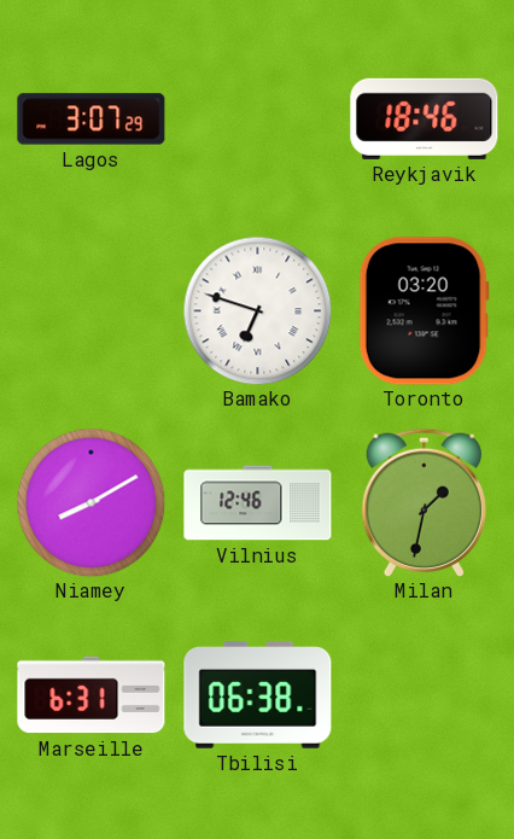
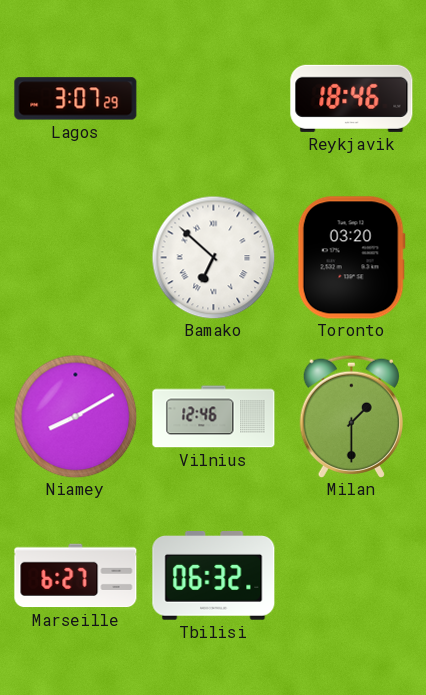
Bamako: 6:48 -> 6:52 (213, 257)
Milan: 1:32 -> 1:30 (351, 416)
Marseille: 6:31 -> 6:27 (76, 576)
Tbilisi: 06:38 -> 06:32 (214, 576)
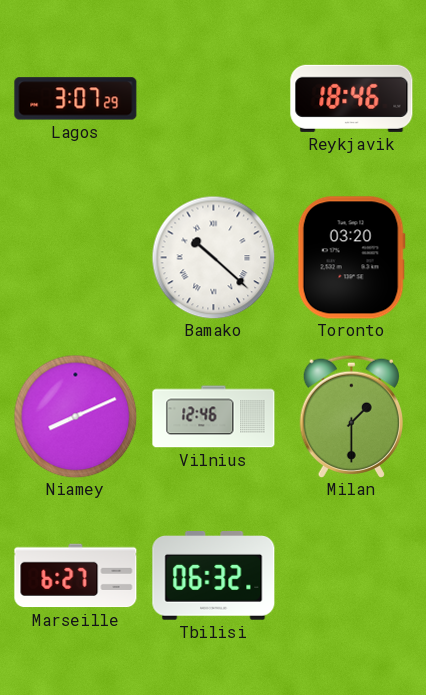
Bamako: 6:52 -> 10:22 (213, 257)
Niamey: 8:10 -> 8:11 (75, 416)
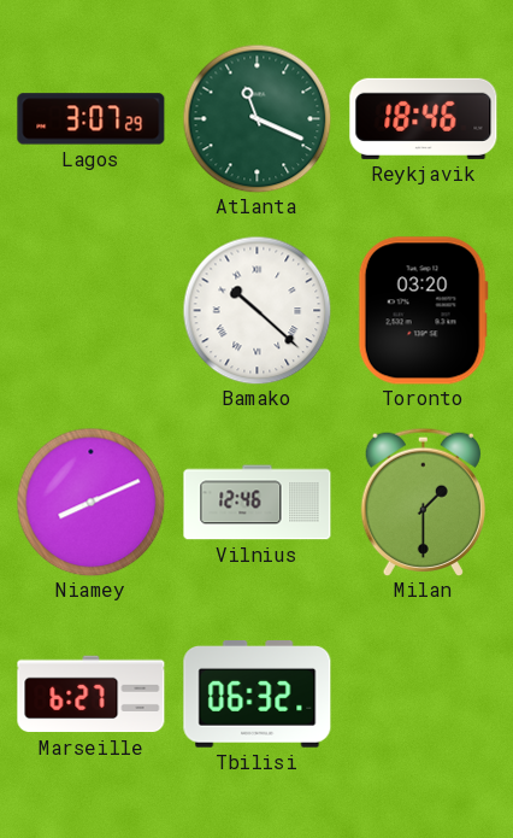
Atlanta: none -> 11:19 (256, 118)
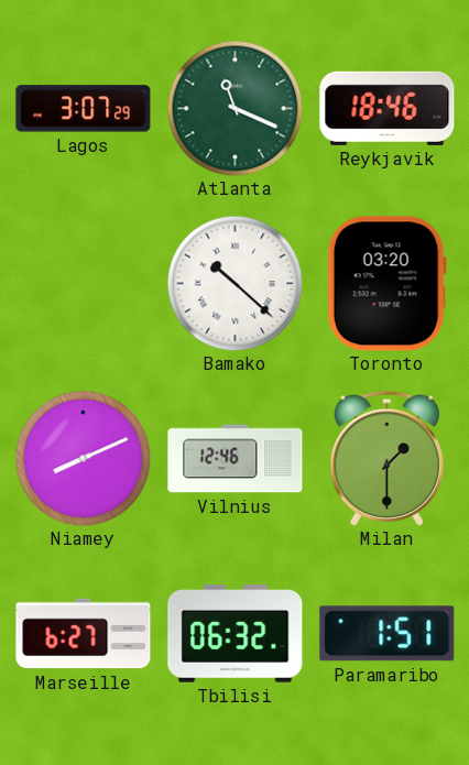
Paramaribo: none -> 1:51 (388, 634)
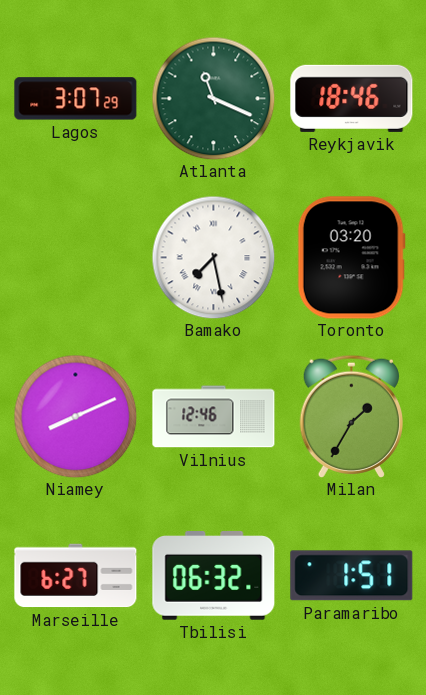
Bamako: 10:22 -> 7:28 (213, 257)
Milan: 1:30 -> 1:35 (351, 416)
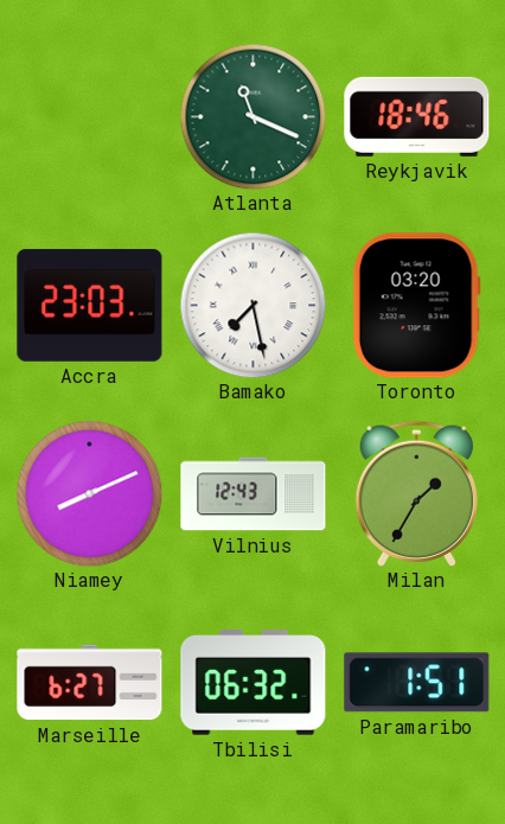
Lagos: 3:07 -> none (76, 99)
Accra: none -> 23:03 (90, 306)
Vilnius: 12:46 -> 12:43 (254, 494)
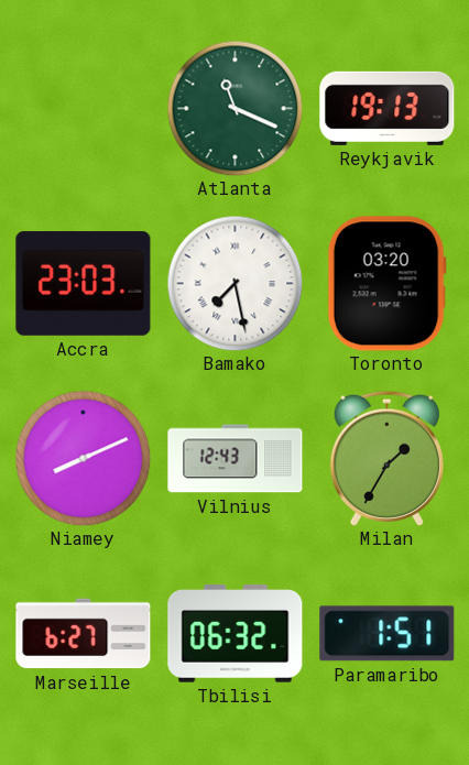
Reykjavik: 18:46 -> 19:13 (388, 108)
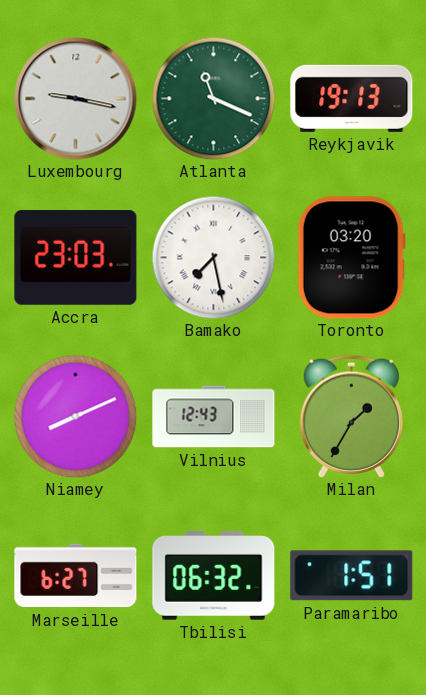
Luxembourg: none -> 9:17 (76, 99)
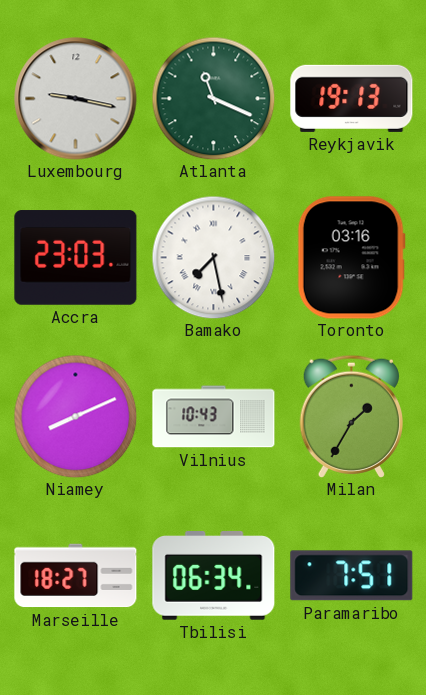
Toronto: 03:20 -> 03:16 (351, 258)
Vilnius: 12:43 -> 10:43 (214, 417)
Marseille: 6:27 -> 18:27 (76, 576)
Tbilisi: 06:32 -> 06:34 (214, 576)
Paramaribo: 1:51 -> 7:51 (352, 576)
